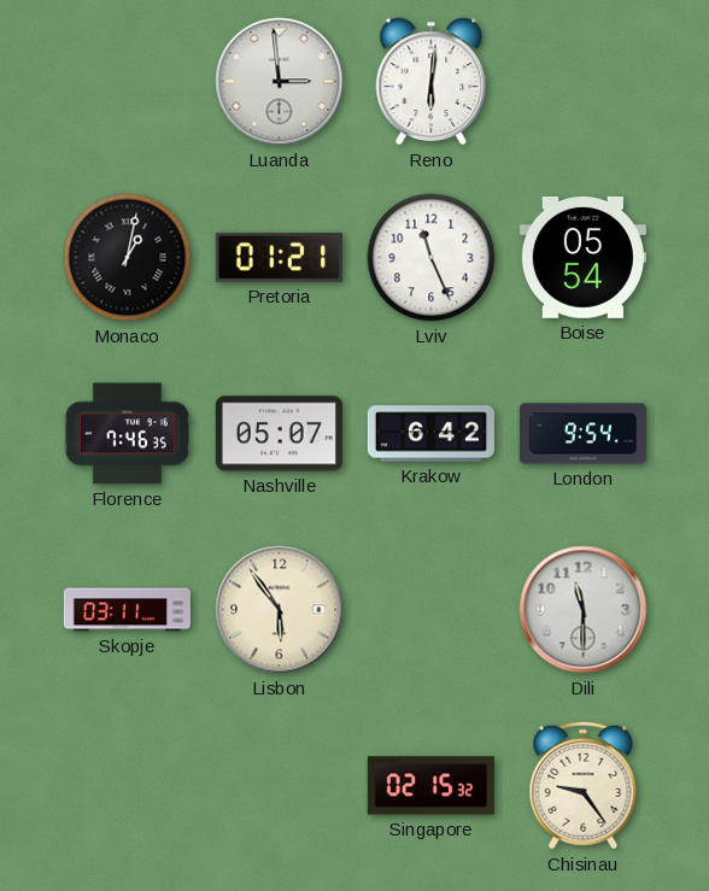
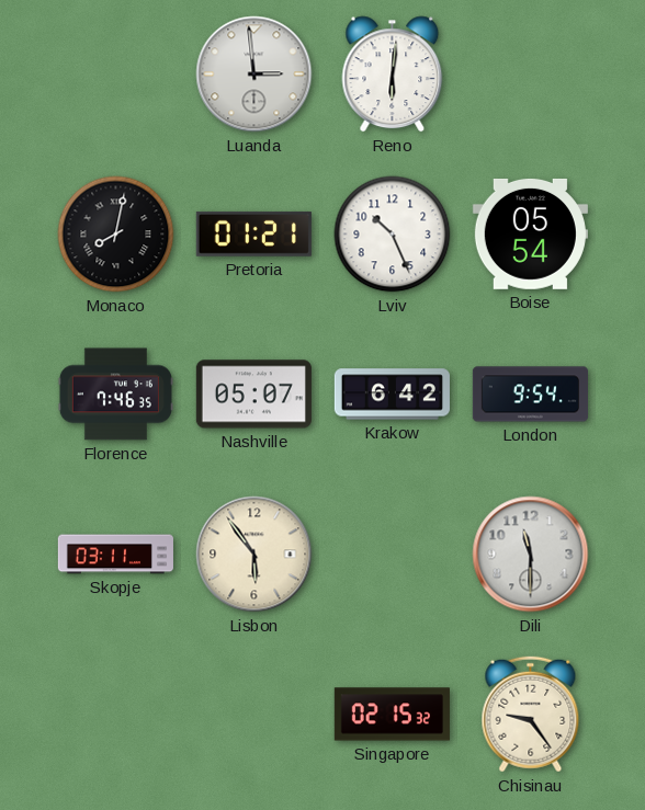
Monaco: 1:02 -> 8:02 (116, 235)
Lviv: 11:26 -> 10:26 (393, 235)
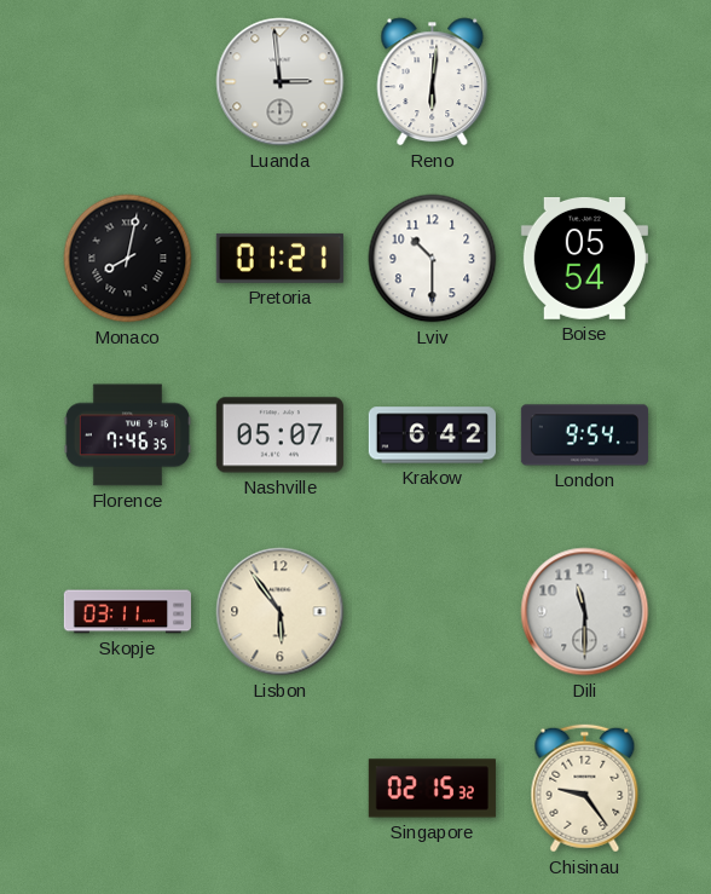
Lviv: 10:26 -> 10:30 (433, 259)
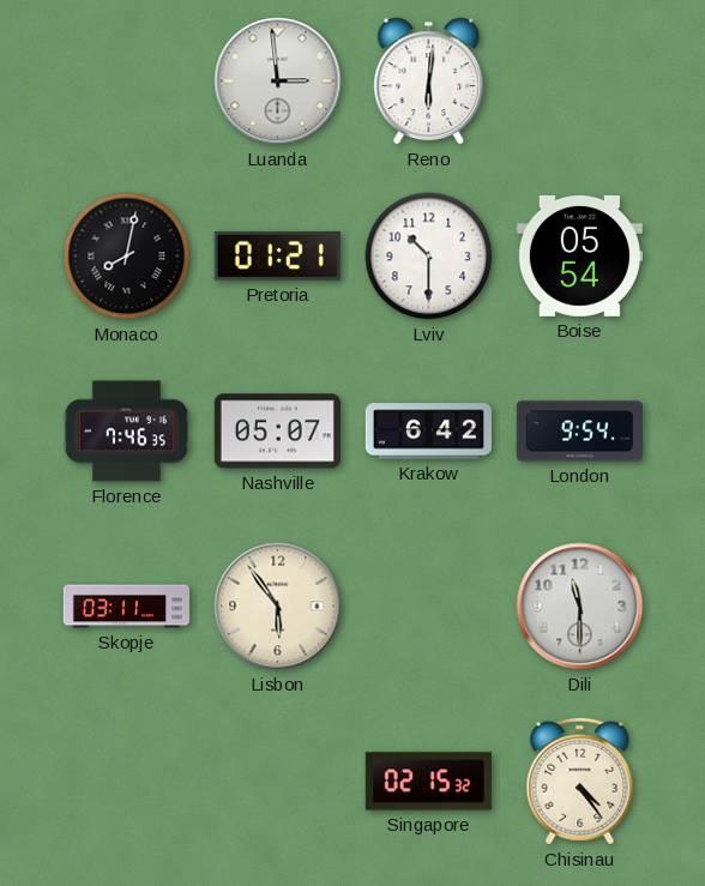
Chisinau: 9:24 -> 4:24 (580, 782)
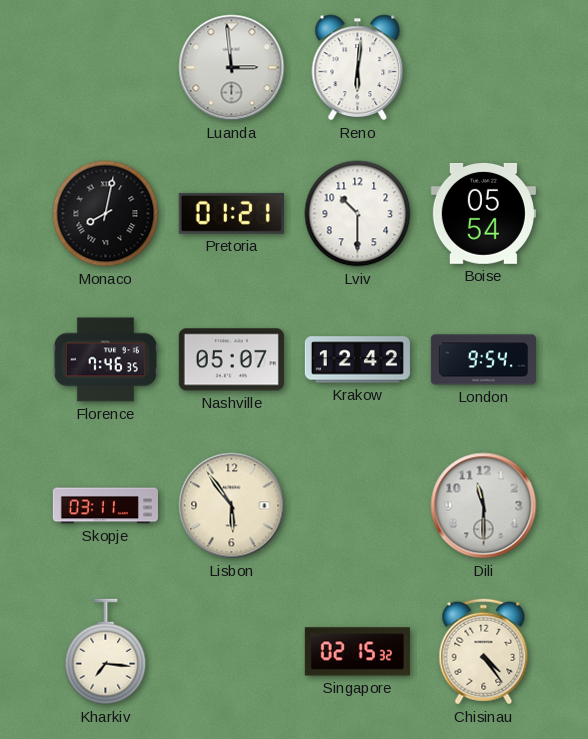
Krakow: 6:42 -> 12:42 (357, 360)
Kharkiv: none -> 7:16 (106, 652)
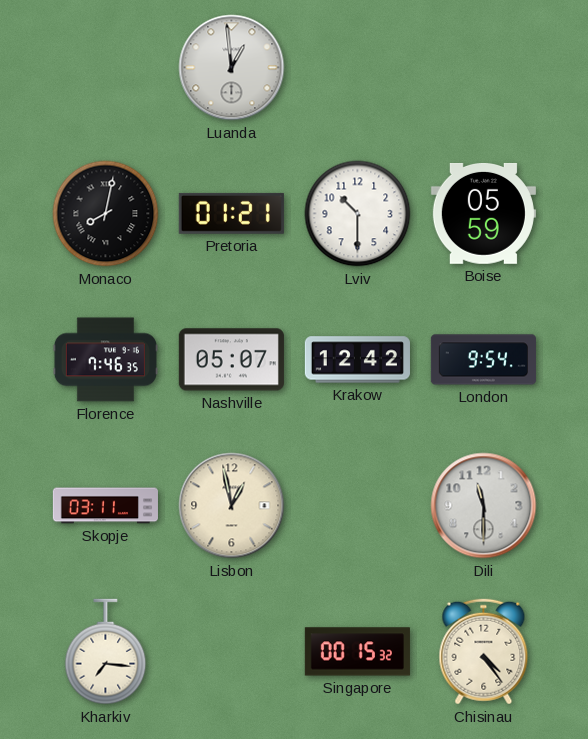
Luanda: 2:59 -> 12:59 (232, 68)
Reno: 6:01 -> none (358, 68)
Boise: 05:54 -> 05:59 (483, 213)
Lisbon: 5:54 -> 12:58 (232, 506)
Singapore: 02:15 -> 00:15 (357, 652)
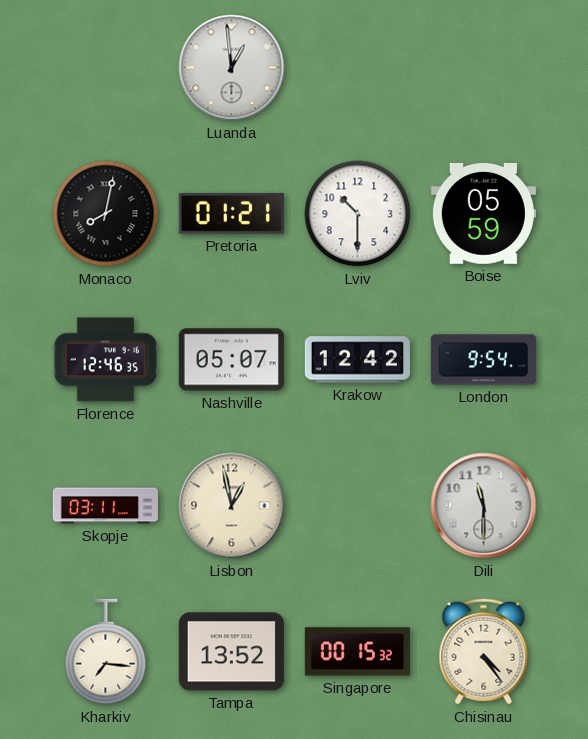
Florence: 7:46 -> 12:46 (105, 360)
Tampa: none -> 13:52 (231, 652)
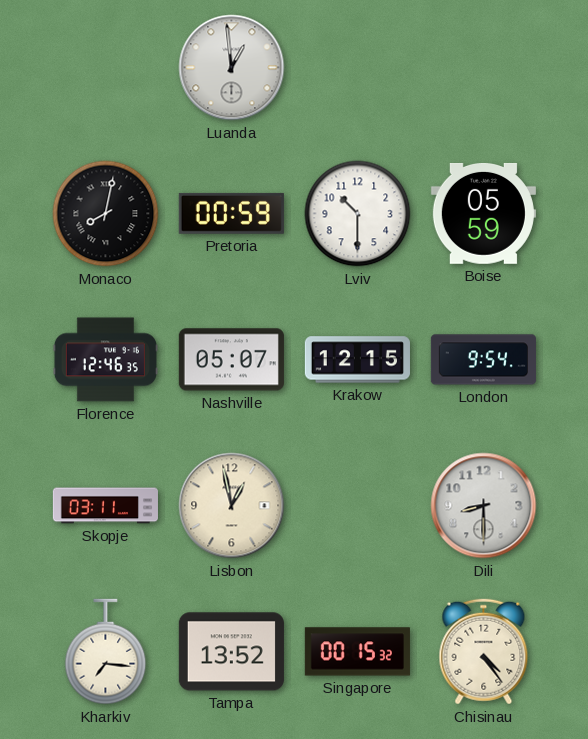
Pretoria: 01:21 -> 00:59 (231, 213)
Krakow: 12:42 -> 12:15 (357, 360)
Dili: 11:30 -> 8:30 (484, 506)
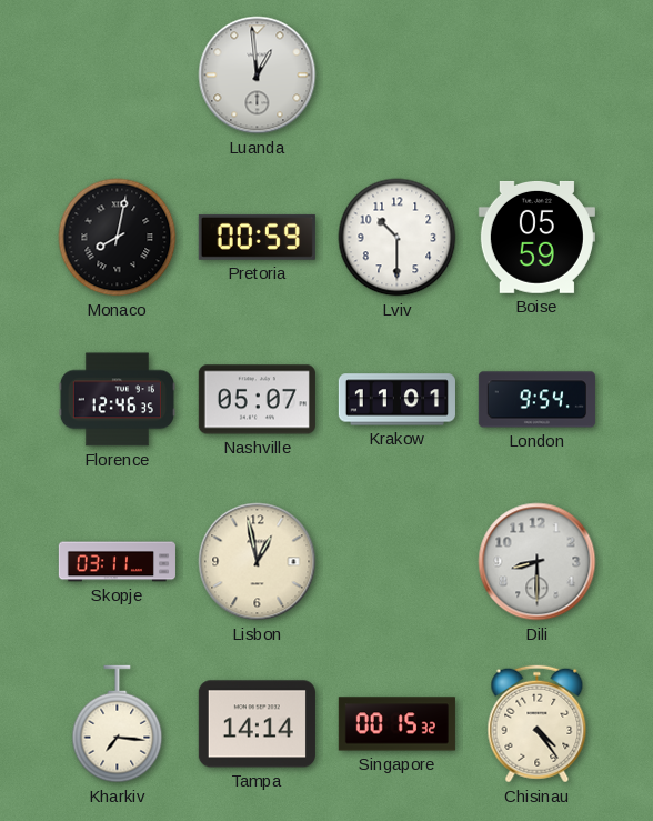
Krakow: 12:15 -> 11:01 (396, 400)
Tampa: 13:52 -> 14:14 (257, 724)
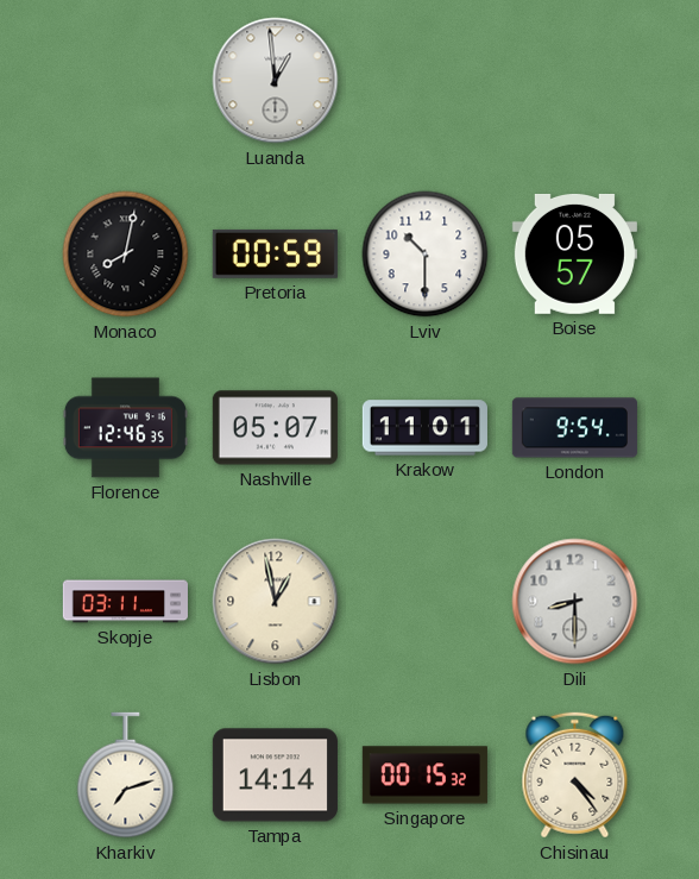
Boise: 05:59 -> 05:57 (574, 253)
Kharkiv: 7:16 -> 7:12 (126, 776)
